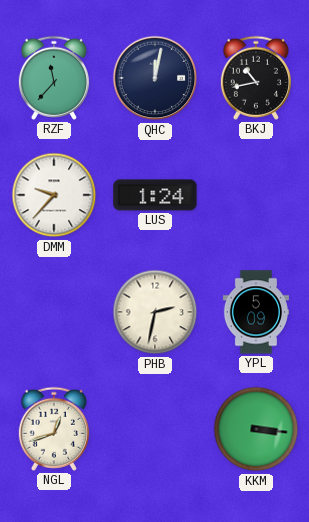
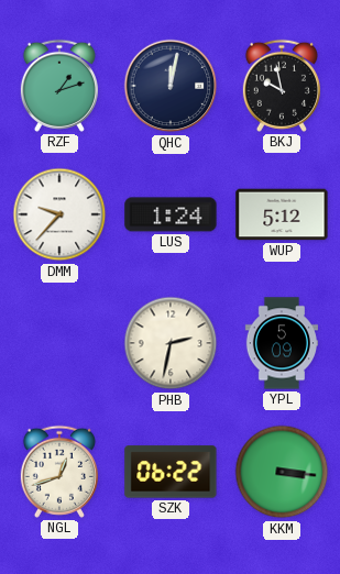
RZF: 11:37 -> 1:12 (59, 86)
BKJ: 10:43 -> 9:58 (282, 86)
WUP: none -> 5:12 (282, 214)
SZK: none -> 06:22 (171, 472)
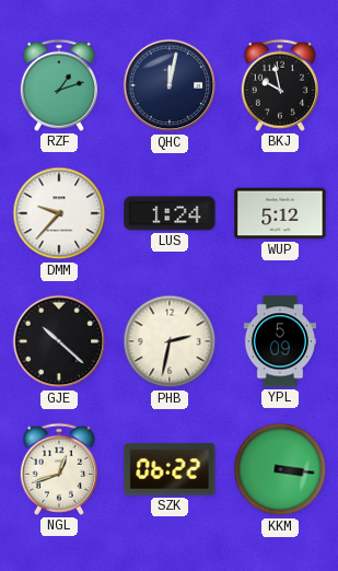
GJE: none -> 10:22 (59, 341)
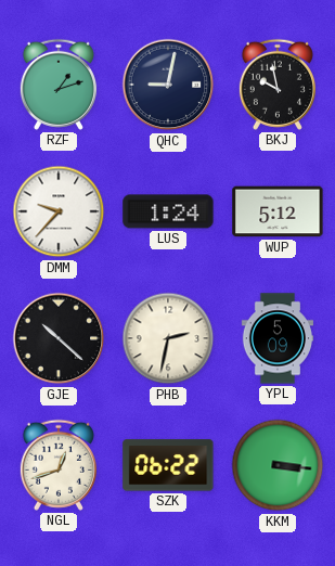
QHC: 12:02 -> 9:02 (168, 85)
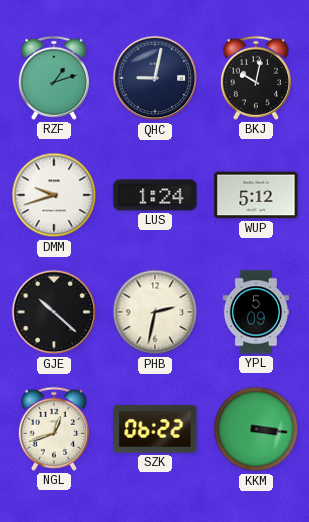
BKJ: 9:58 -> 10:02 (256, 78)
DMM: 9:37 -> 9:42 (54, 195)
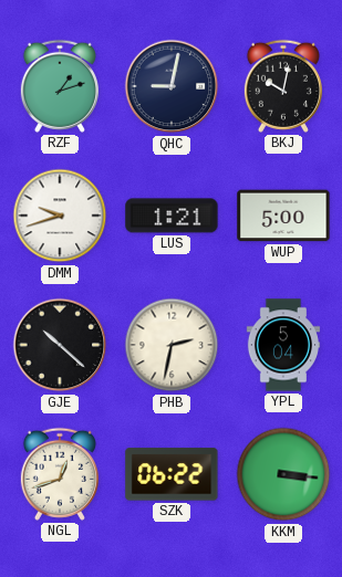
LUS: 1:24 -> 1:21 (172, 216)
WUP: 5:12 -> 5:00 (283, 216)
YPL: 5:09 -> 5:04 (282, 345)
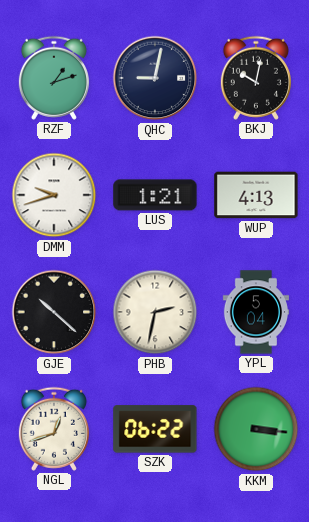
WUP: 5:00 -> 4:13 (256, 195)
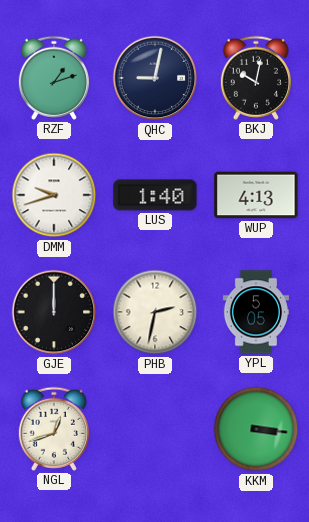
LUS: 1:21 -> 1:40 (155, 195)
GJE: 10:22 -> 12:00 (54, 312)
YPL: 5:04 -> 5:05 (255, 312)
SZK: 06:22 -> none (155, 429)
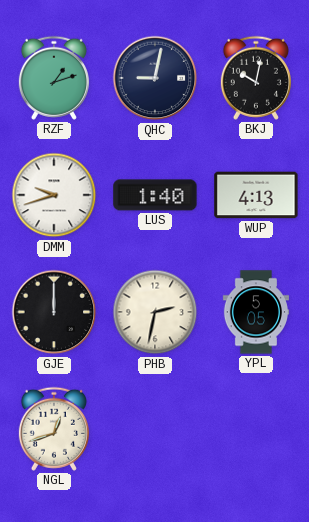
KKM: 3:16 -> none (256, 429)
